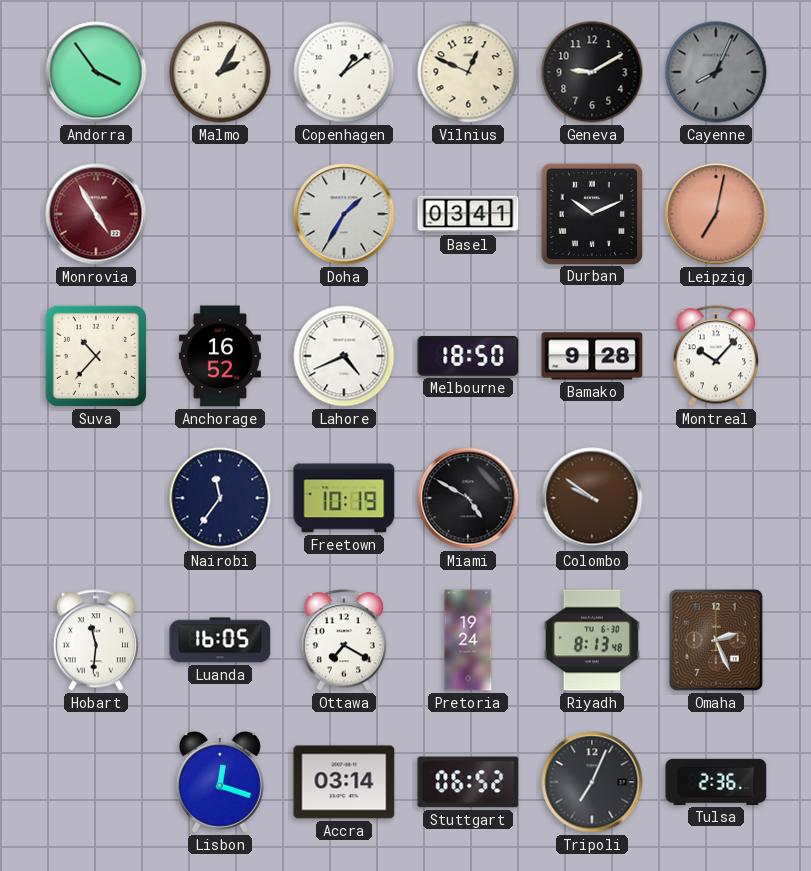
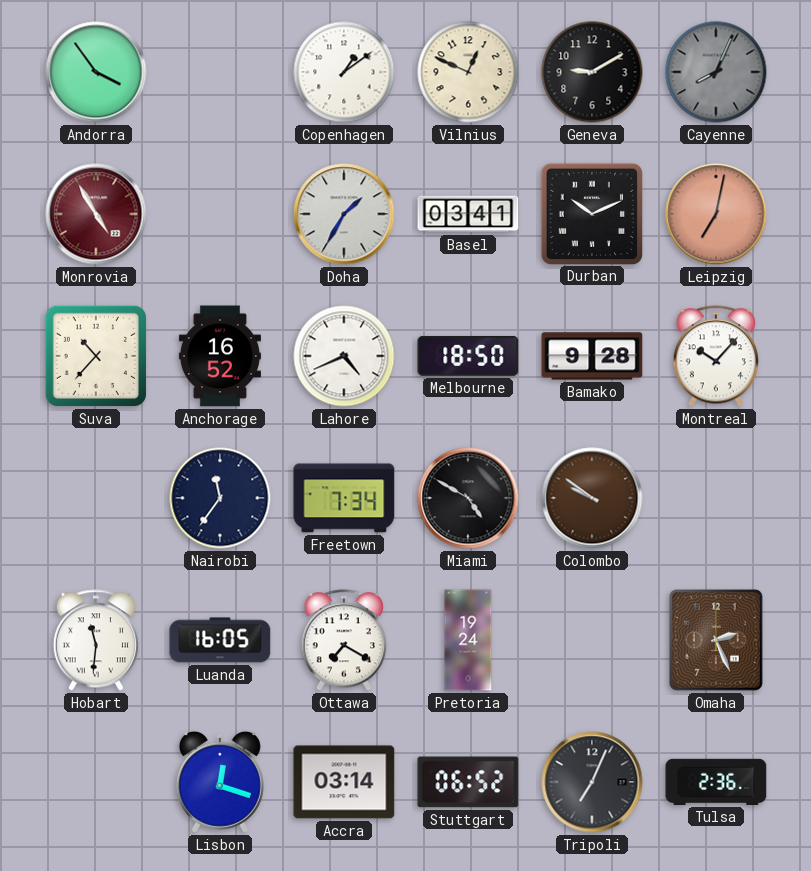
Malmo: 2:05 -> none (220, 72)
Freetown: 10:19 -> 7:34 (344, 498)
Riyadh: 8:13 -> none (592, 640)
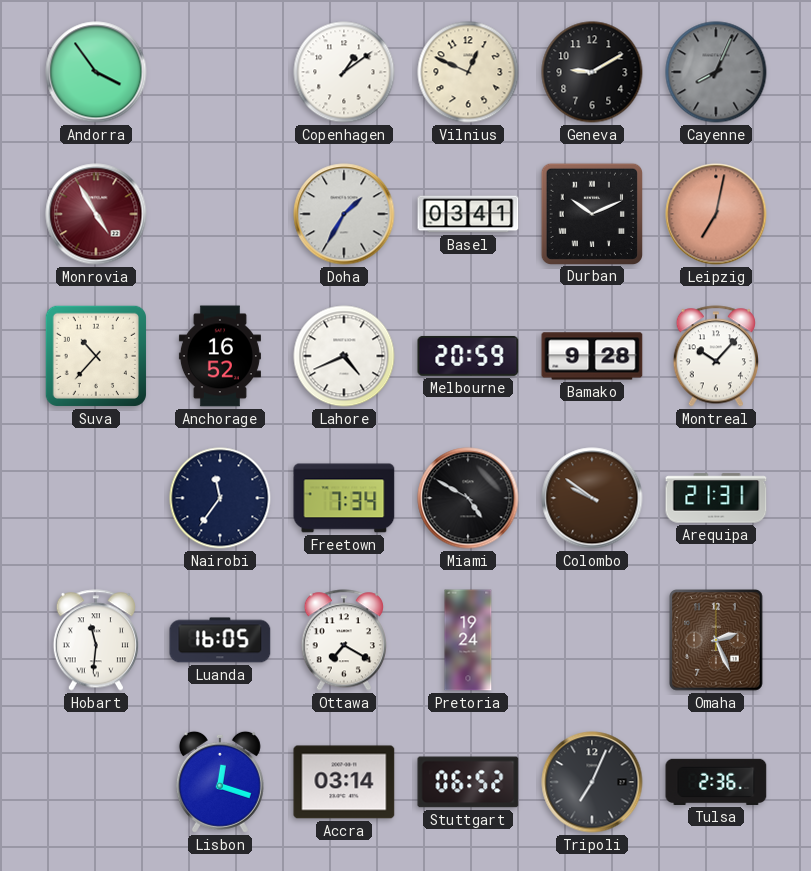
Melbourne: 18:50 -> 20:59 (468, 356)
Arequipa: none -> 21:31 (716, 498)
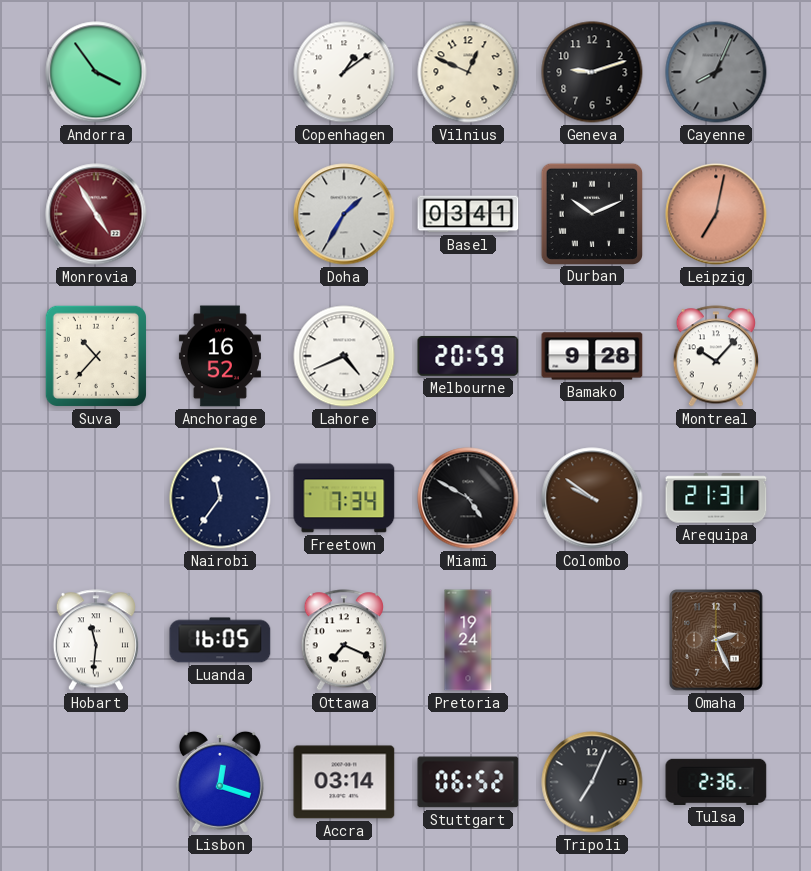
Geneva: 9:10 -> 9:12 (592, 72)
Ottawa: 7:20 -> 7:19 (344, 640)
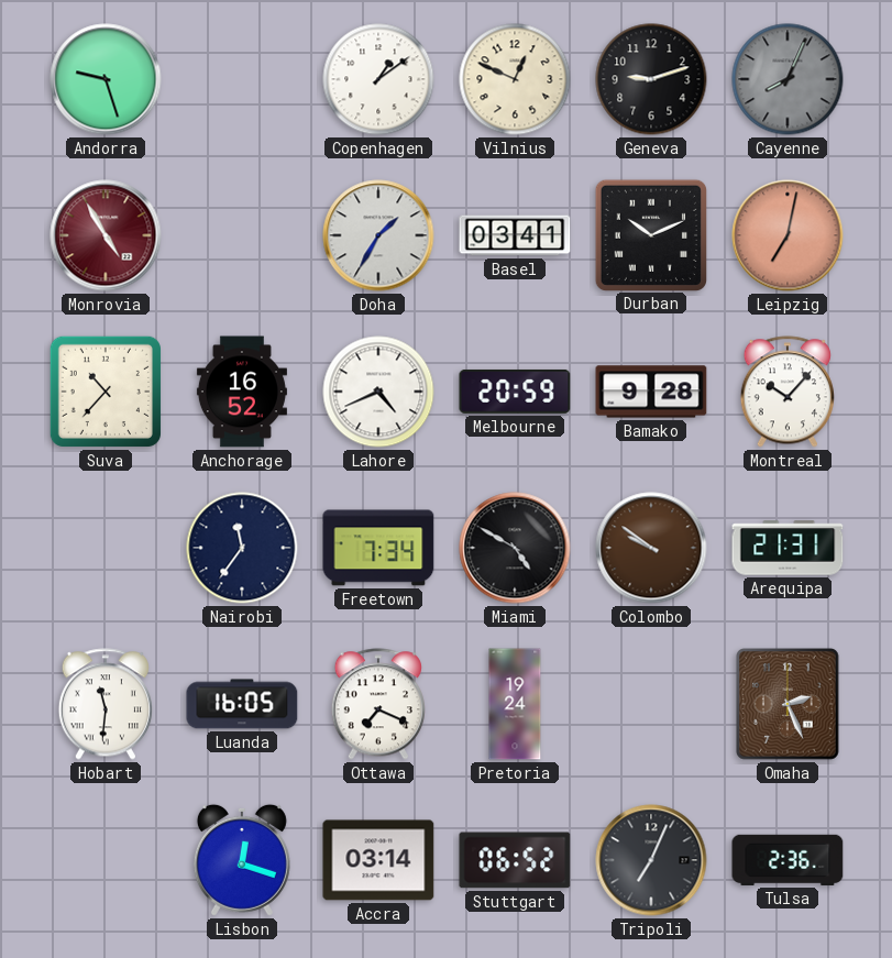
Andorra: 3:54 -> 9:27 (106, 79)
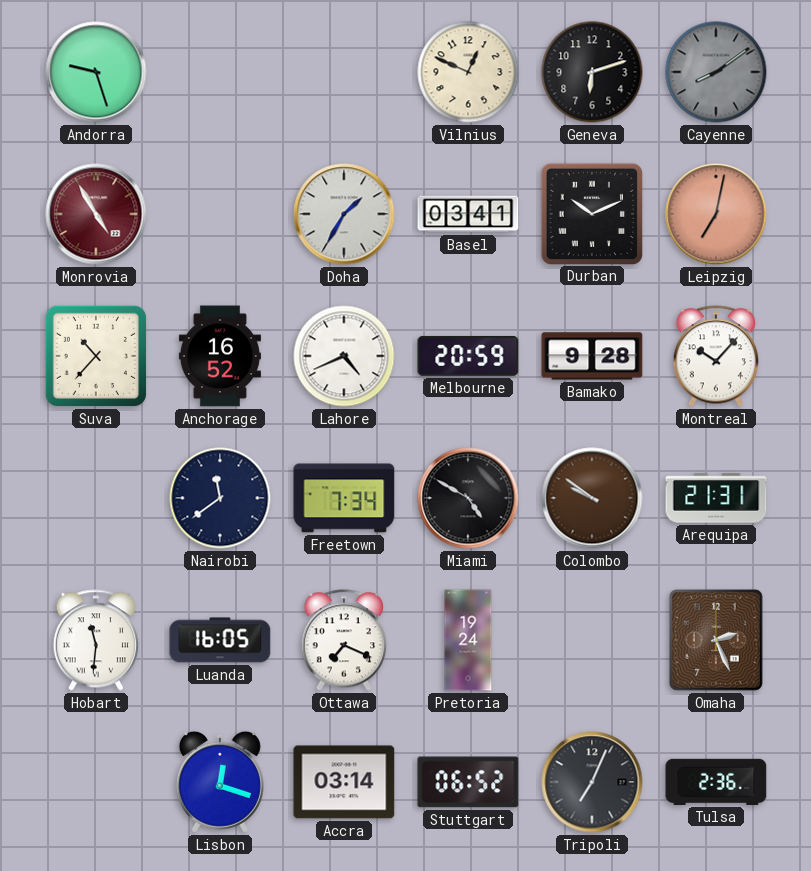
Copenhagen: 1:09 -> none (378, 79)
Geneva: 9:12 -> 6:12 (592, 72)
Cayenne: 8:04 -> 8:09 (716, 72)
Nairobi: 11:36 -> 11:39 (220, 498)
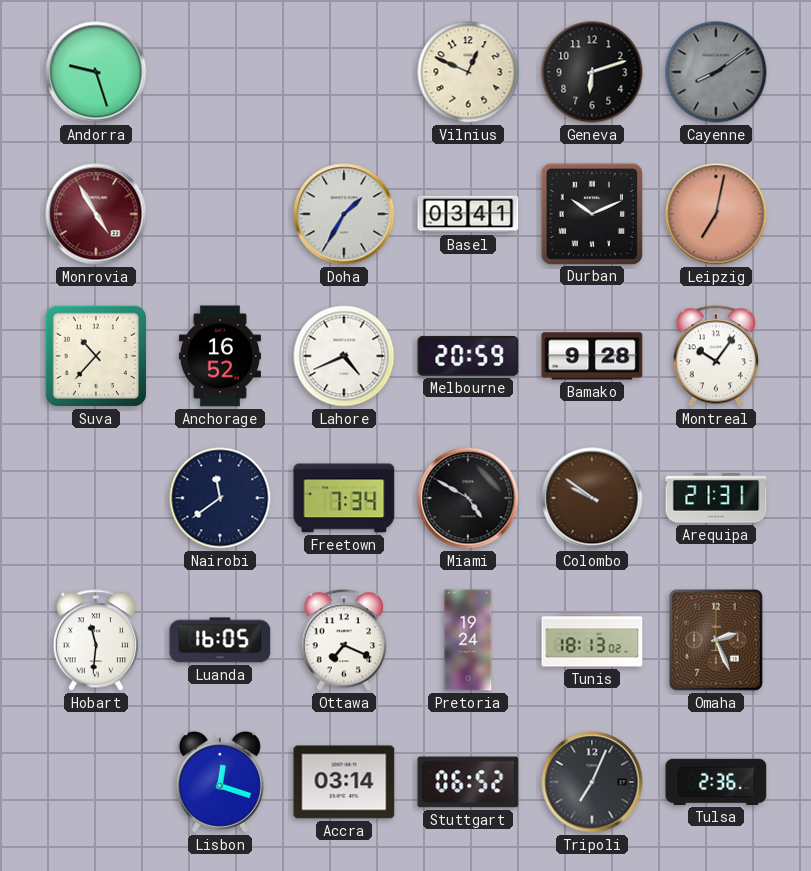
Montreal: 10:07 -> 10:06 (716, 356)
Tunis: none -> 18:13 (592, 640)
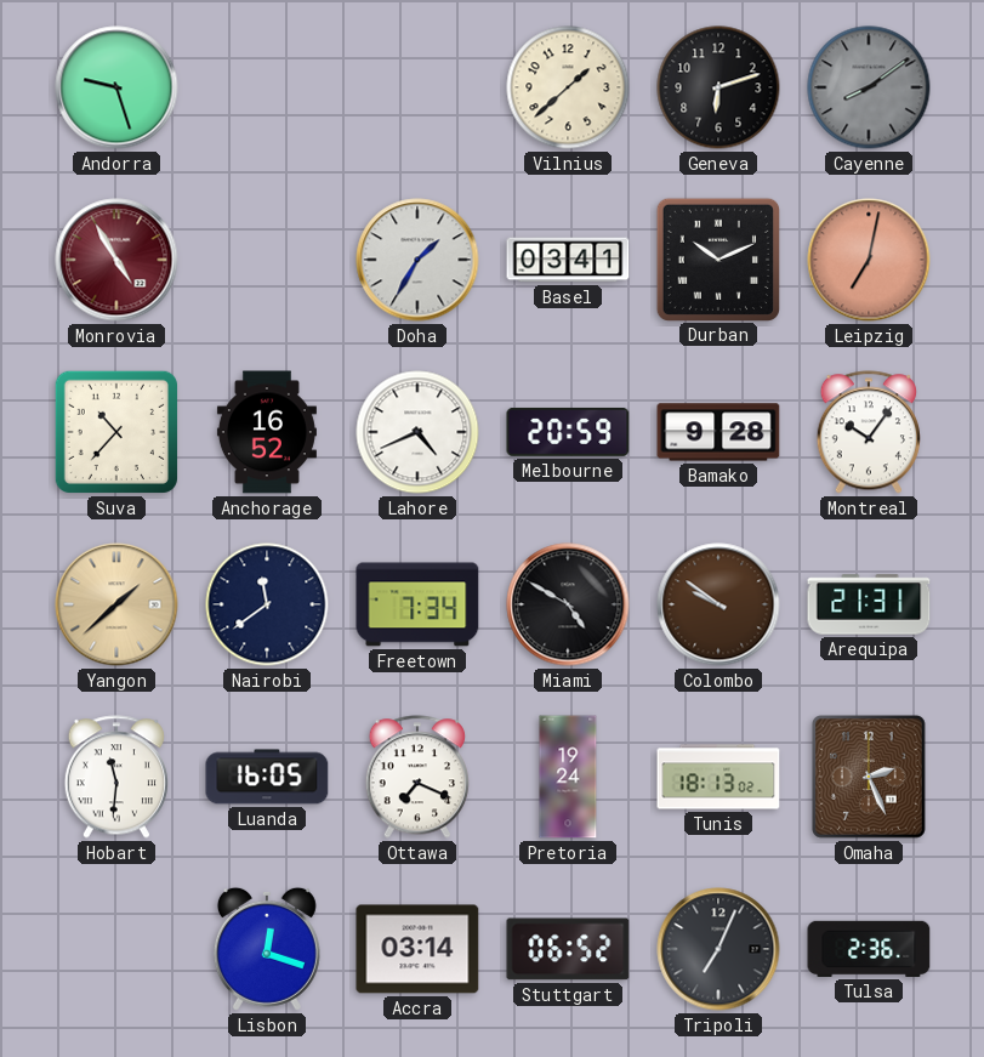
Vilnius: 12:49 -> 1:38 (568, 87)
Yangon: none -> 1:38 (116, 604)
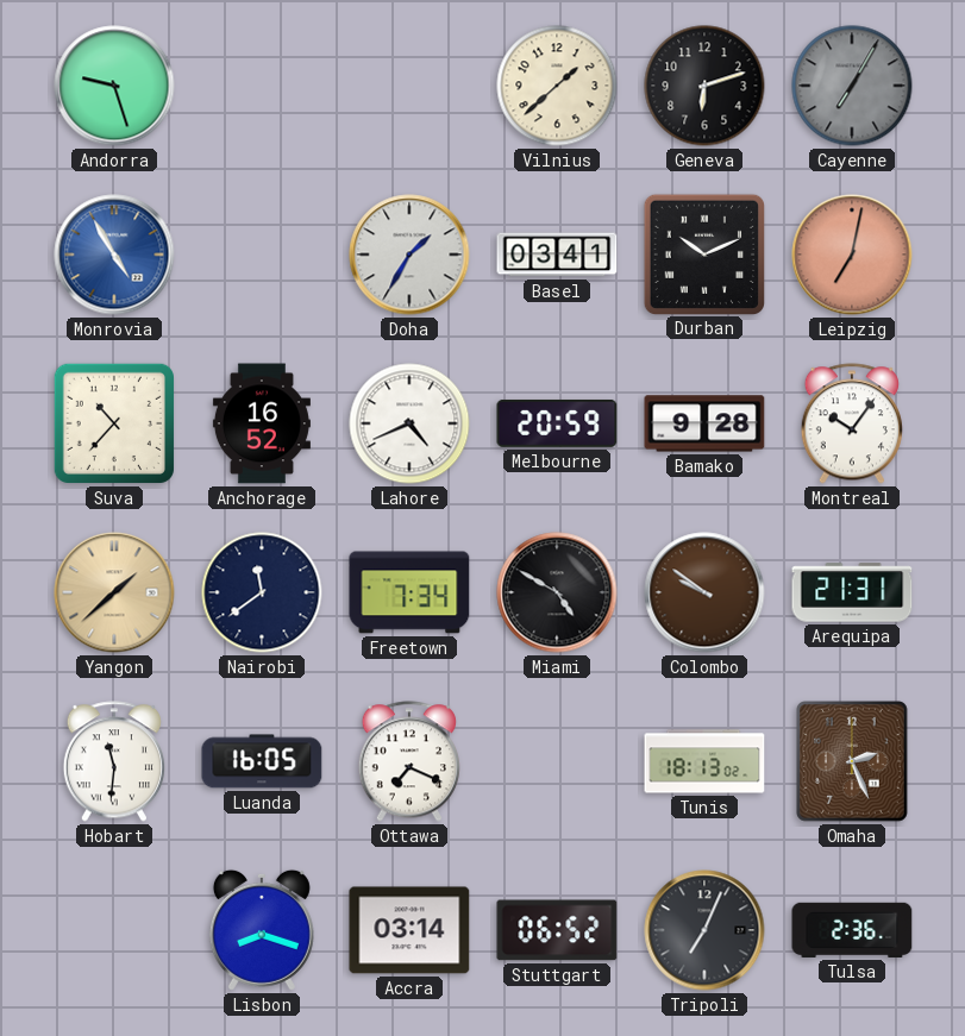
Cayenne: 8:09 -> 7:05 (852, 86)
Monrovia dial: burgundy -> blue (114, 255)
Pretoria: 19:24 -> none (568, 777)
Lisbon: 12:18 -> 8:18 (262, 930)
